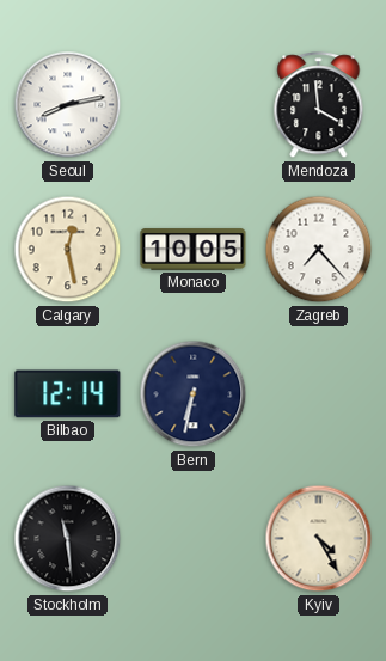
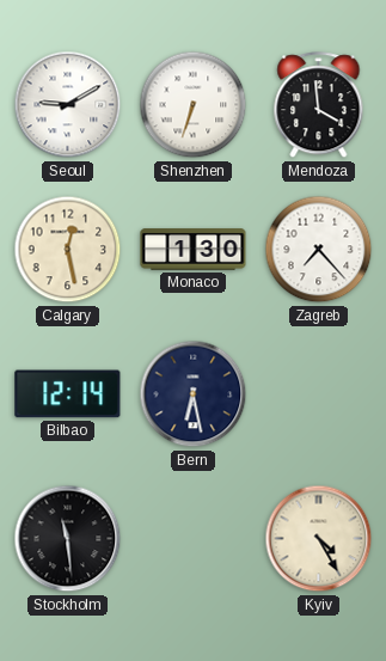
Seoul: 8:13 -> 9:10 (68, 105)
Shenzhen: none -> 6:33 (194, 105)
Monaco: 10:05 -> 1:30 (194, 250)
Bern: 6:32 -> 6:28 (194, 394)
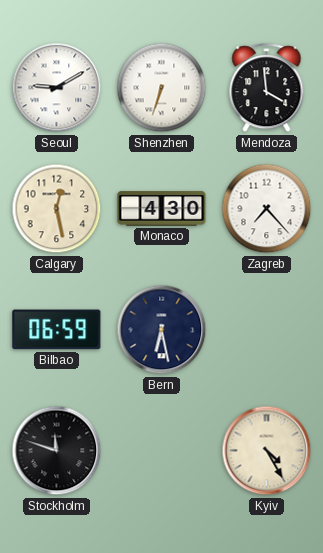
Monaco: 1:30 -> 4:30 (162, 209)
Bilbao: 12:14 -> 06:59 (57, 330)
Stockholm: 11:29 -> 11:48 (57, 451)
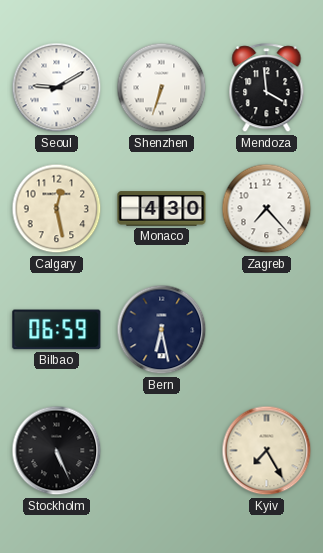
Stockholm: 11:48 -> 5:26 (57, 451)
Kyiv: 4:25 -> 7:25 (267, 451)
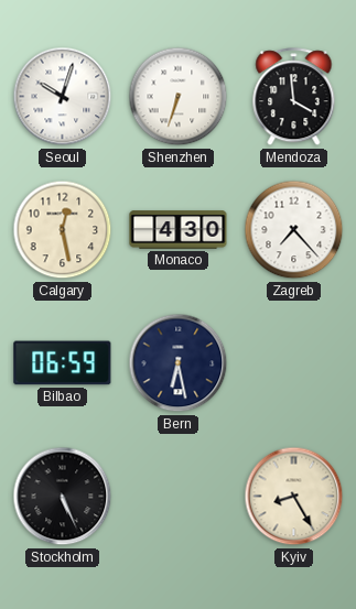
Seoul: 9:10 -> 10:03 (63, 97)
Kyiv: 7:25 -> 8:25 (294, 497)
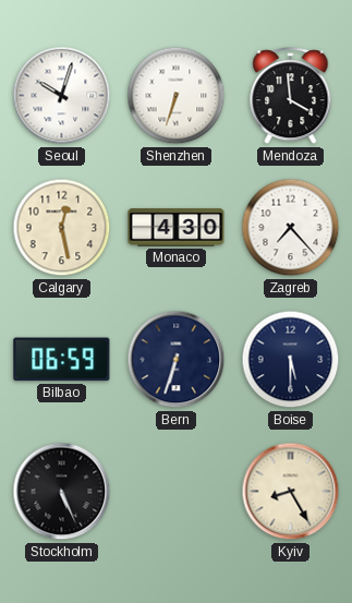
Bern: 6:28 -> 6:33 (177, 360)
Boise: none -> 5:30 (291, 360)
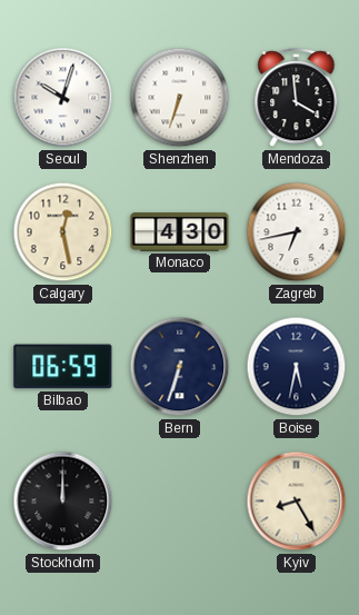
Zagreb: 7:23 -> 6:43 (297, 232)
Boise: 5:30 -> 5:32 (297, 367)
Stockholm: 5:26 -> 12:00 (63, 502)
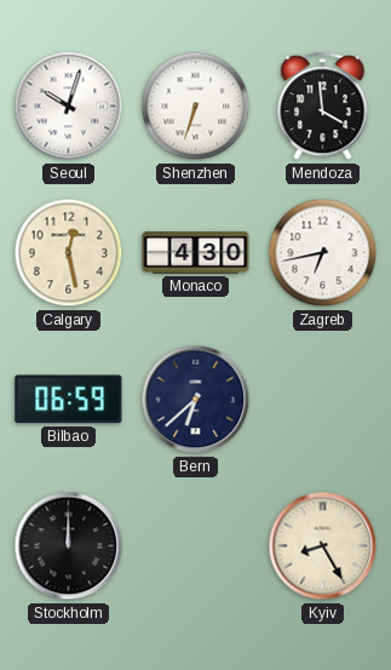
Bern: 6:33 -> 6:38 (196, 400)
Boise: 5:32 -> none (297, 367)
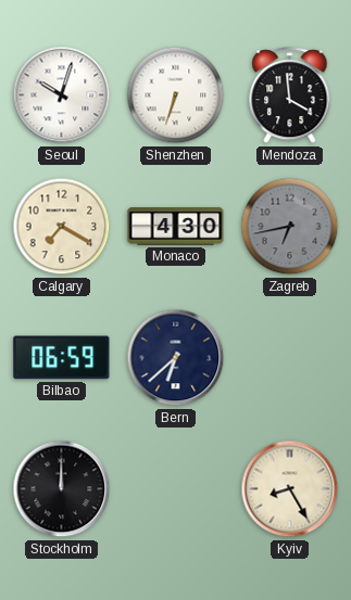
Calgary: 12:28 -> 7:20 (62, 227)
Zagreb dial: white -> grey (290, 227)
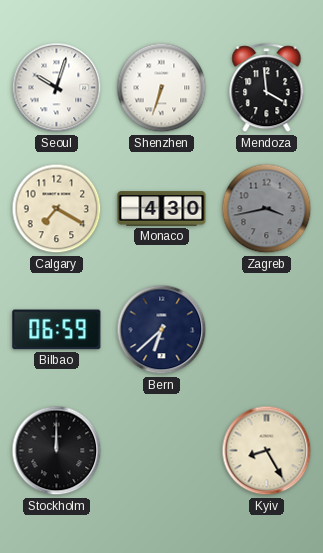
Zagreb: 6:43 -> 3:43 (267, 209)
